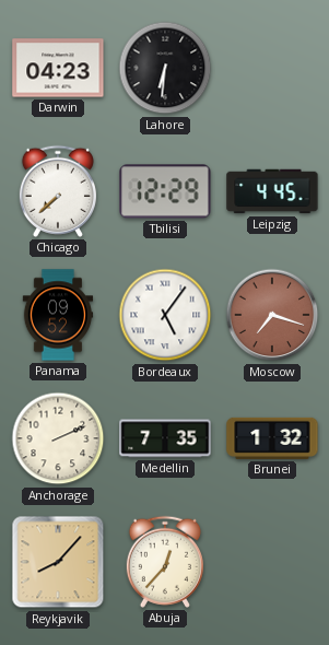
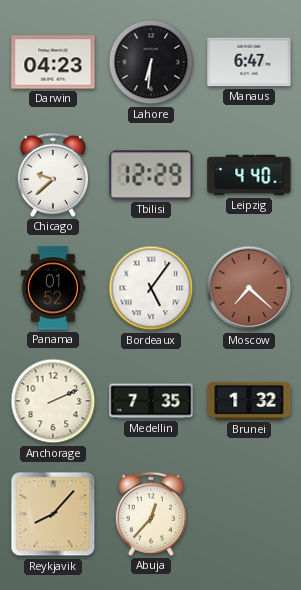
Manaus: none -> 6:47 (249, 62)
Chicago: 7:38 -> 9:38 (53, 175)
Leipzig: 4:45 -> 4:40 (249, 175)
Panama: 09:52 -> 01:52 (53, 288)
Moscow: 7:18 -> 7:22 (249, 288)
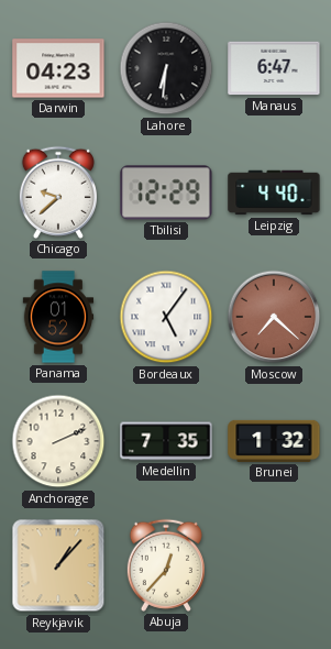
Reykjavik: 8:07 -> 1:07 (58, 565)
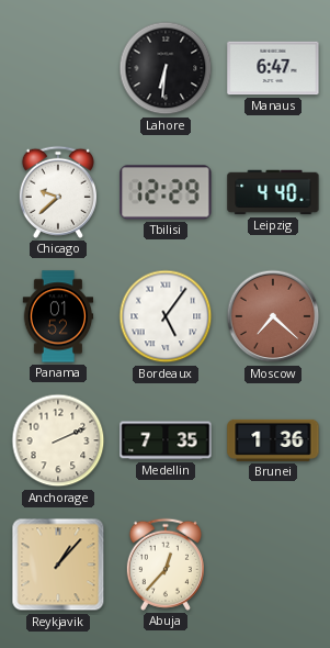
Darwin: 04:23 -> none (58, 68)
Brunei: 1:32 -> 1:36 (273, 440)
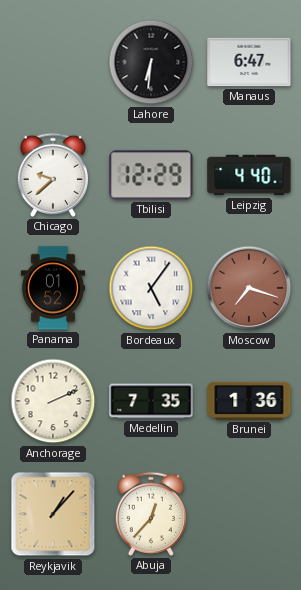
Moscow: 7:22 -> 7:18 (249, 288)
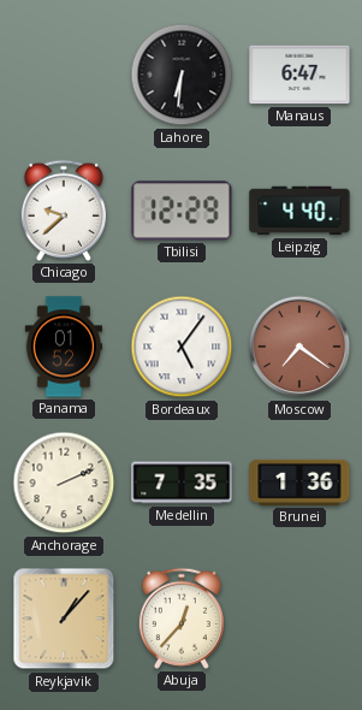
Moscow: 7:18 -> 7:21 (299, 347)
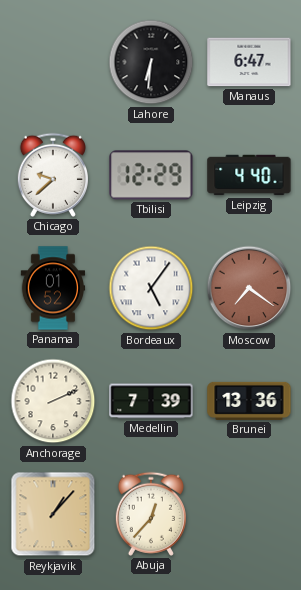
Medellin: 7:35 -> 7:39 (151, 401)
Brunei: 1:36 -> 13:36 (249, 401)
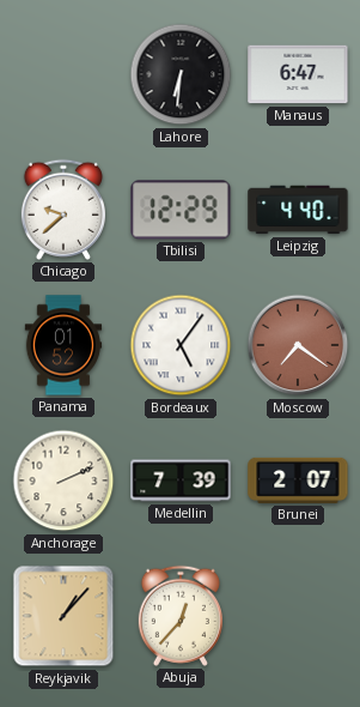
Brunei: 13:36 -> 2:07 (298, 481)
